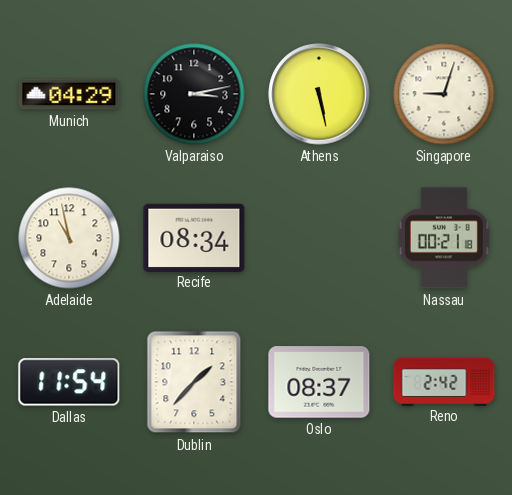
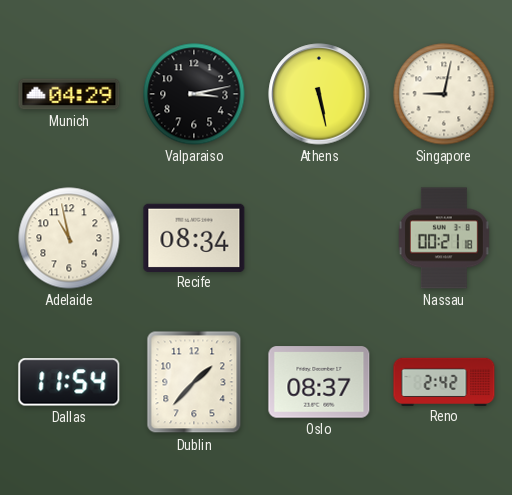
Singapore: 9:03 -> 9:02 (444, 94)
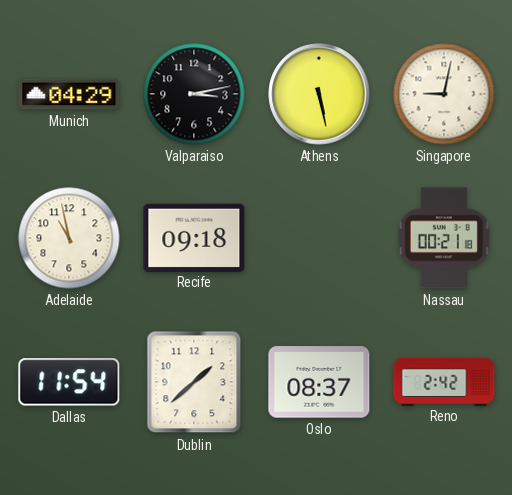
Recife: 08:34 -> 09:18 (194, 237)
Dublin: 1:37 -> 1:38 (194, 382)
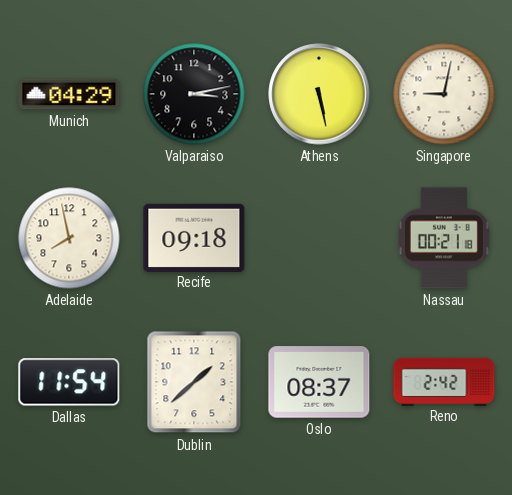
Adelaide: 10:58 -> 7:58 (69, 238)
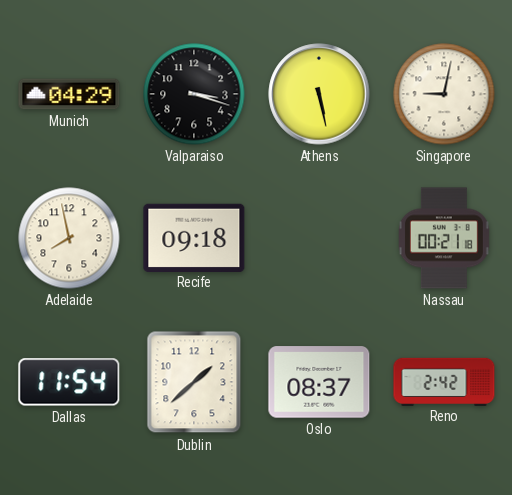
Valparaiso: 3:13 -> 3:18 (194, 94)
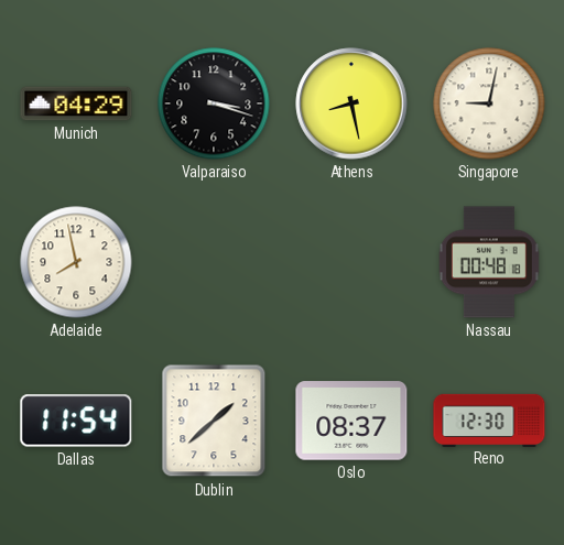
Athens: 5:28 -> 8:28 (351, 103)
Recife: 09:18 -> none (194, 237)
Nassau: 00:21 -> 00:48 (489, 262)
Reno: 2:42 -> 12:30 (489, 419)
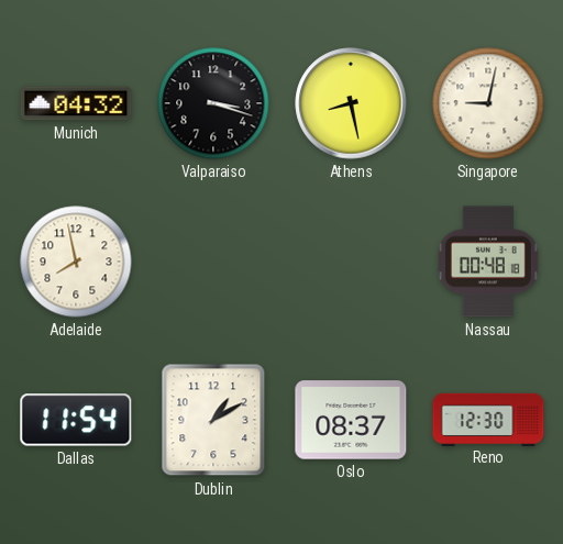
Munich: 04:29 -> 04:32 (76, 103)
Dublin: 1:38 -> 1:10 (213, 420)
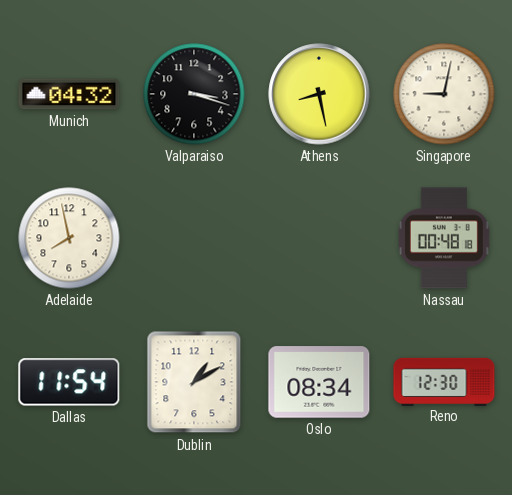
Oslo: 08:37 -> 08:34 (319, 382)
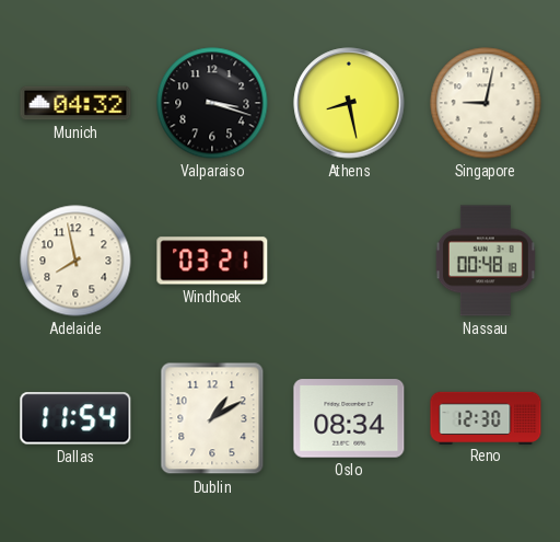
Windhoek: none -> 03:21 (212, 261)
